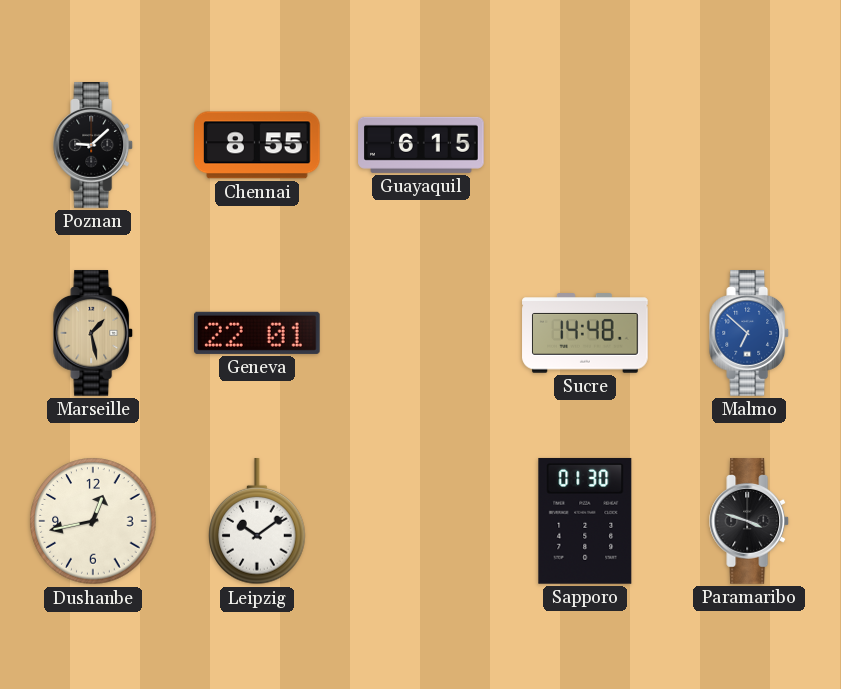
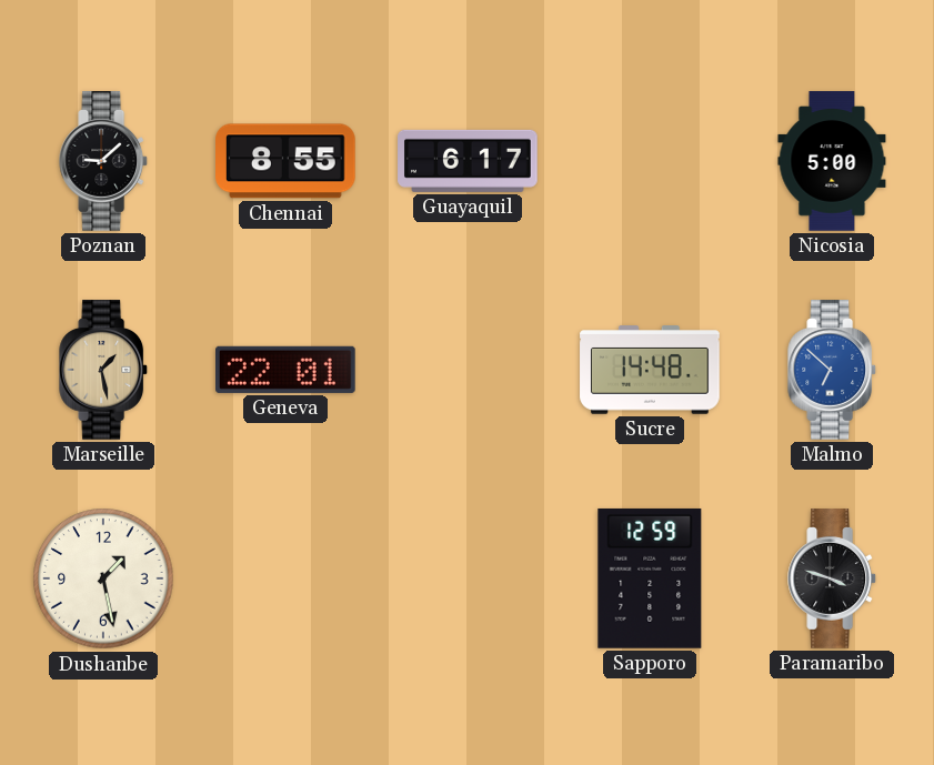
Guayaquil: 6:15 -> 6:17 (468, 161)
Nicosia: none -> 5:00 (832, 161)
Dushanbe: 12:43 -> 1:28 (103, 578)
Leipzig: 10:09 -> none (257, 522)
Sapporo: 01:30 -> 12:59 (650, 578)
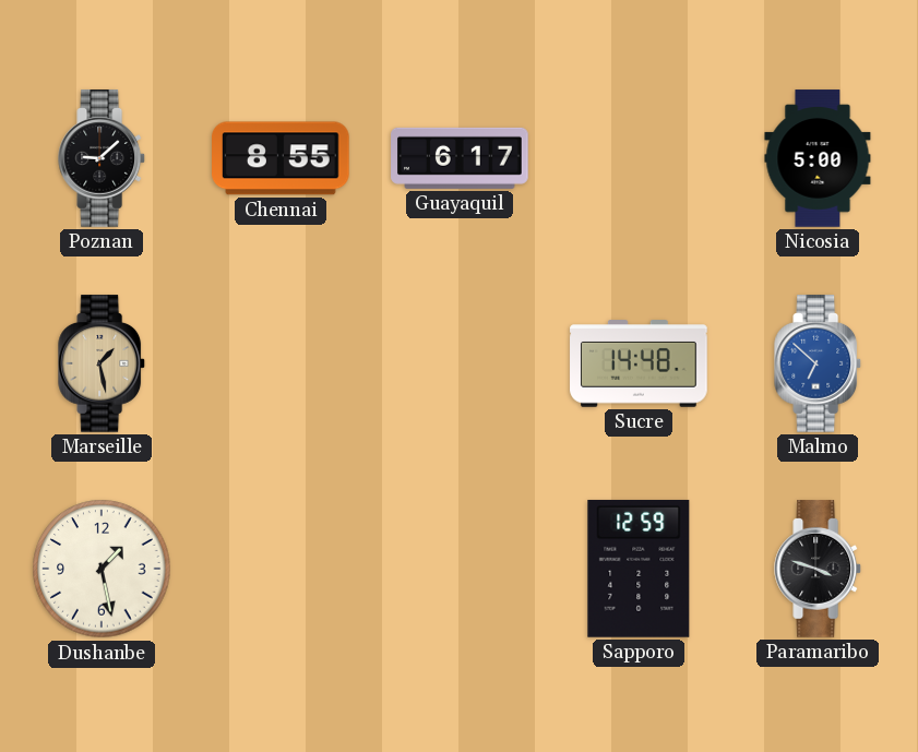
Geneva: 22:01 -> none (287, 370)
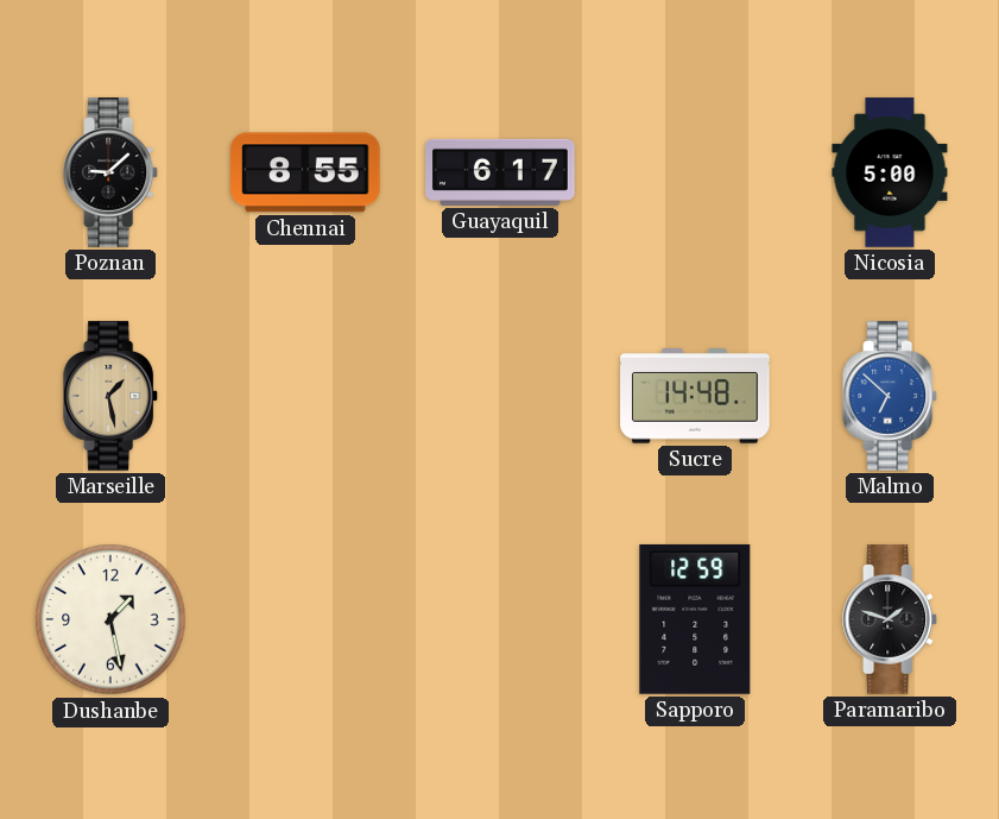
Paramaribo: 3:48 -> 1:48 (891, 619)
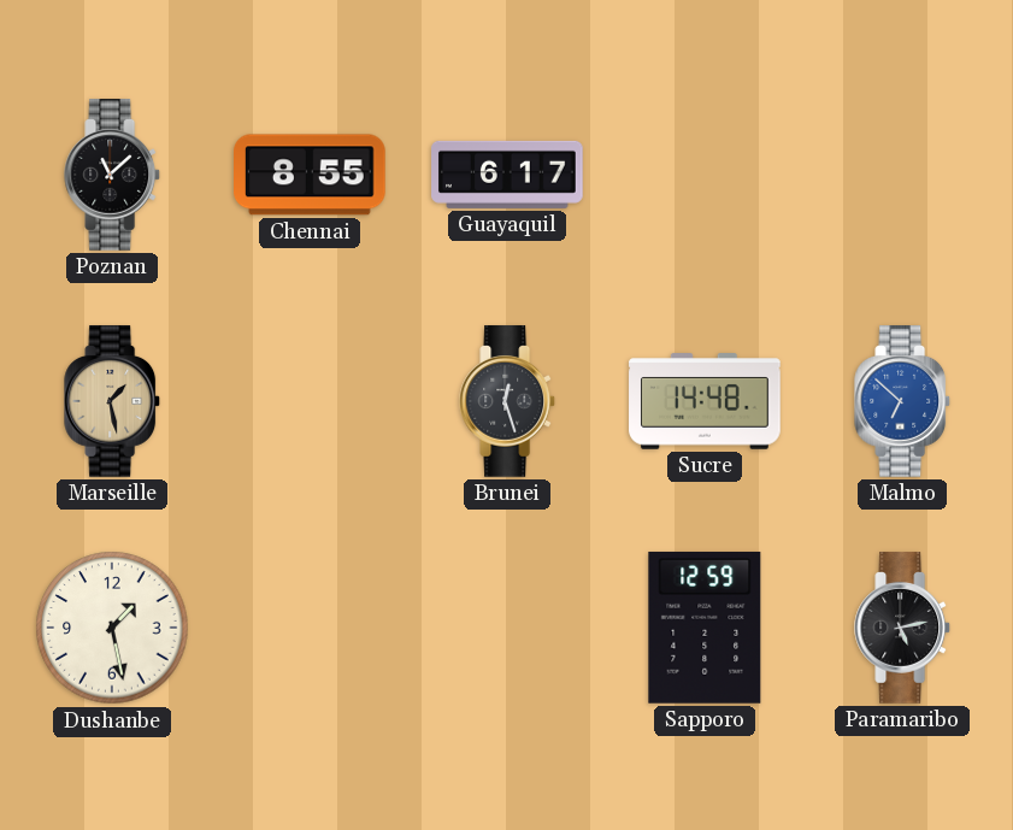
Poznan: 9:08 -> 11:08 (113, 175)
Nicosia: 5:00 -> none (890, 172)
Brunei: none -> 12:27 (508, 401)
Paramaribo: 1:48 -> 5:13 (903, 628)
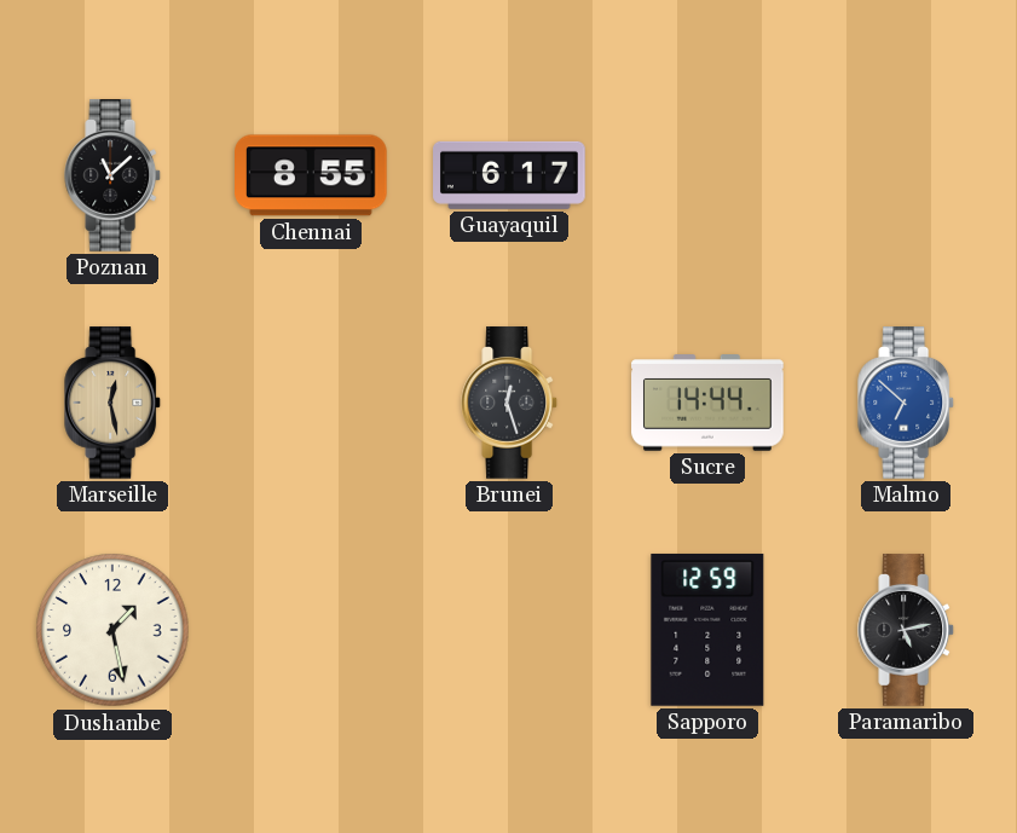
Marseille: 1:28 -> 12:28 (114, 403)
Sucre: 14:48 -> 14:44 (707, 403)
